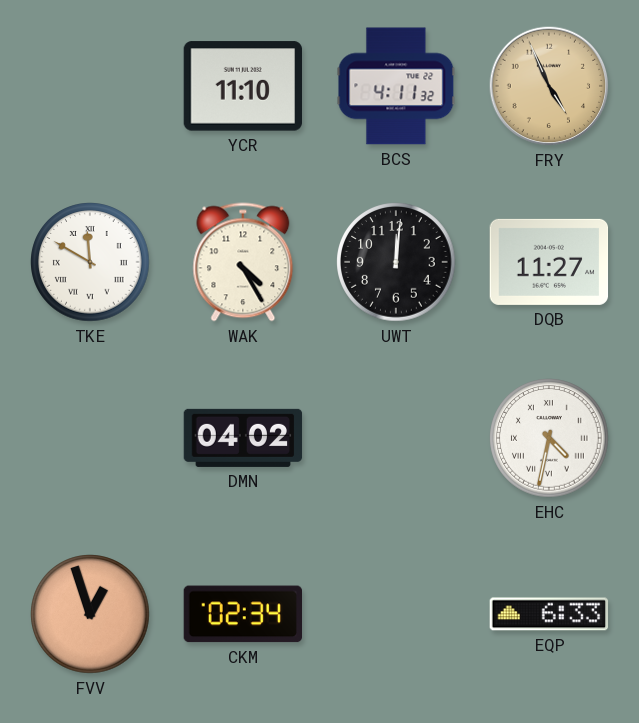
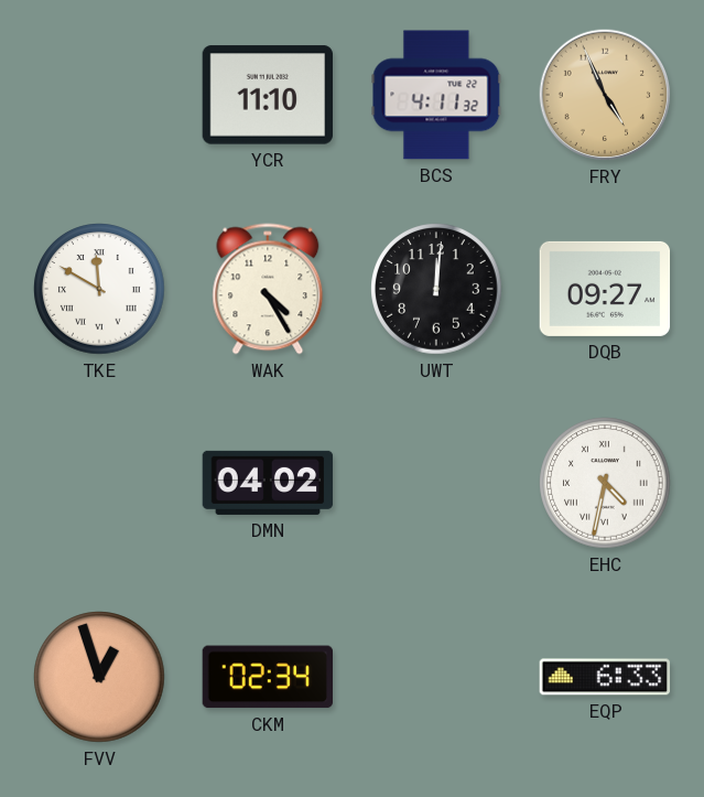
DQB: 11:27 -> 09:27 (605, 289)
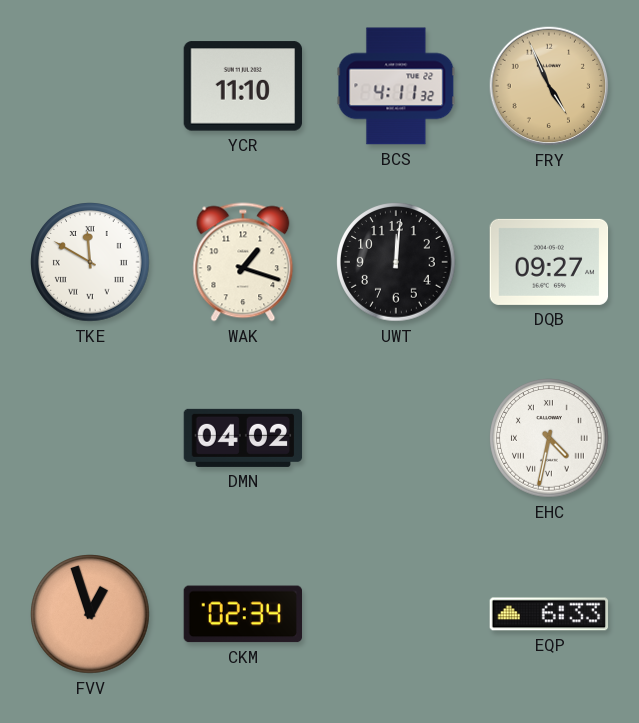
WAK: 4:25 -> 1:18 (243, 262)
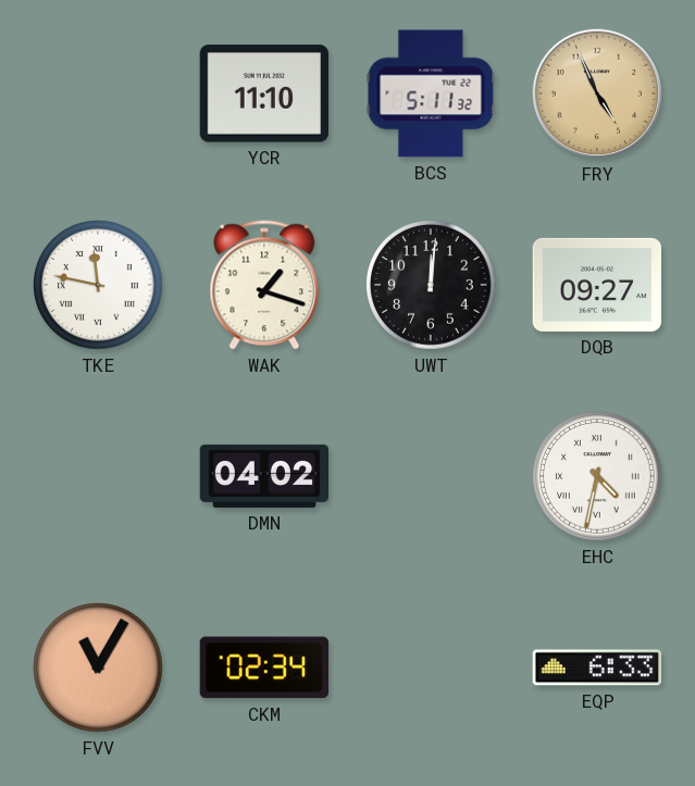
BCS: 4:11 -> 5:11 (431, 93)
TKE: 11:50 -> 11:47 (98, 285)
FVV: 12:57 -> 11:05 (98, 668)
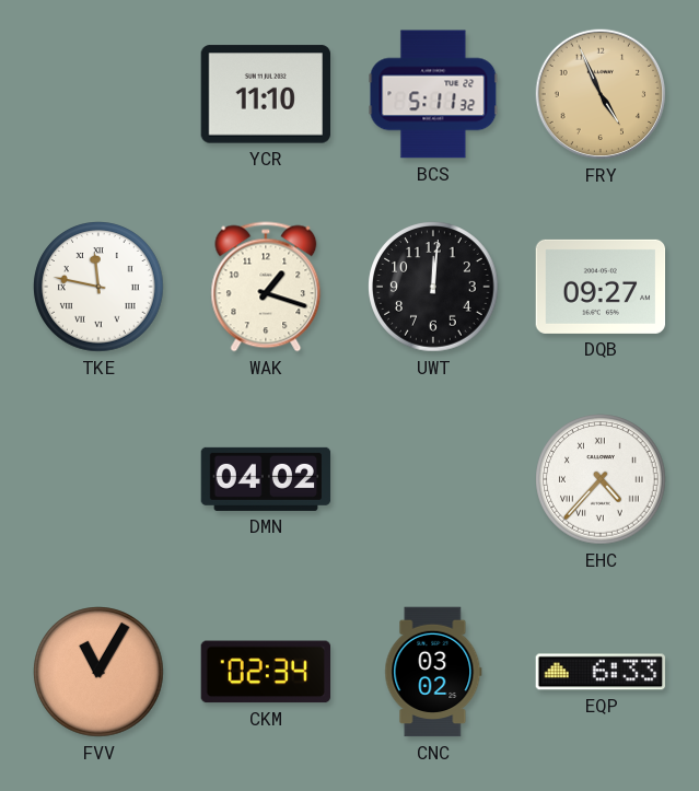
EHC: 4:32 -> 4:37 (601, 479)
CNC: none -> 03:02 (433, 672)
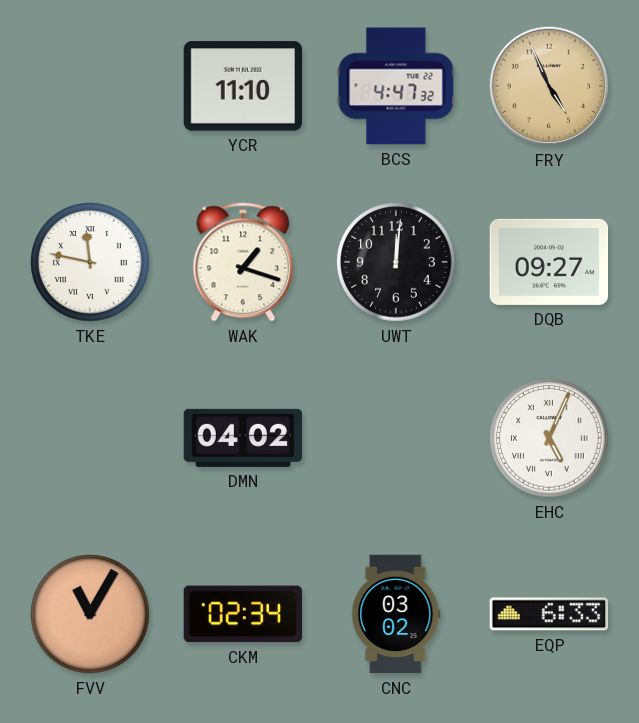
BCS: 5:11 -> 4:47 (396, 86)
EHC: 4:37 -> 5:04 (549, 438)
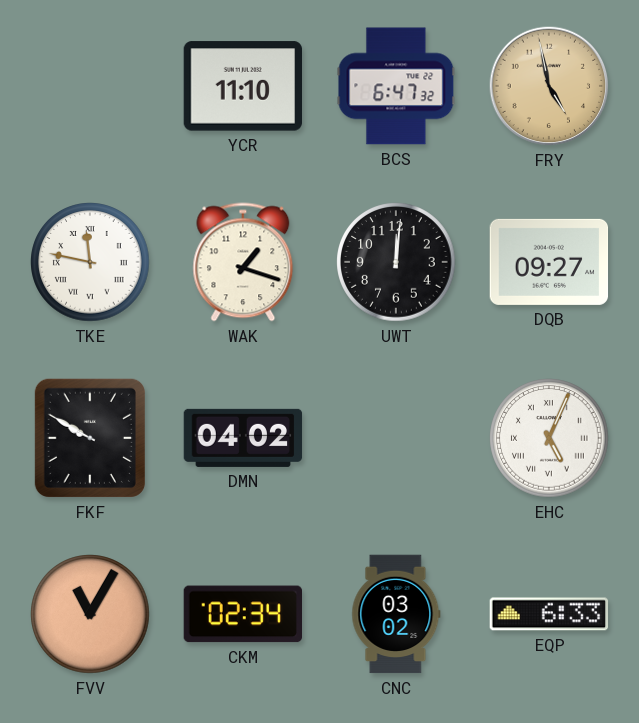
BCS: 4:47 -> 6:47 (396, 86)
FRY: 4:56 -> 4:58 (549, 86)
FKF: none -> 9:50 (90, 438)
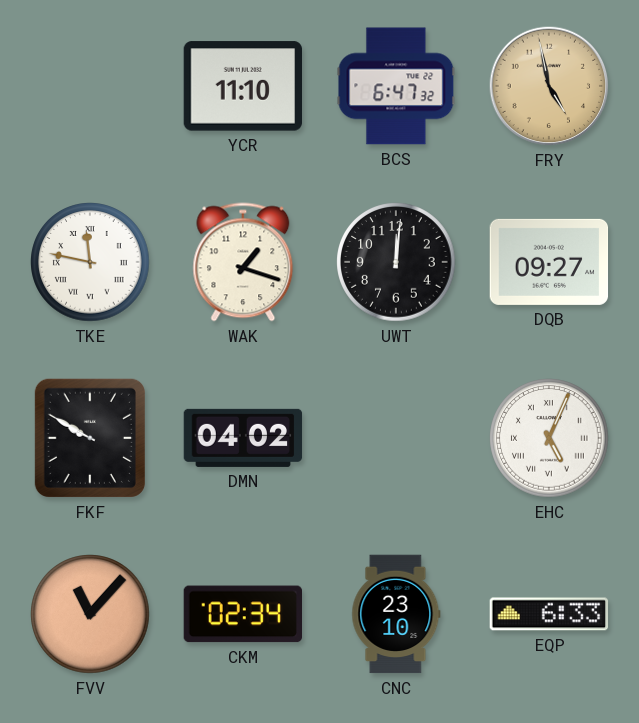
FVV: 11:05 -> 11:07 (90, 614)
CNC: 03:02 -> 23:10 (396, 614)
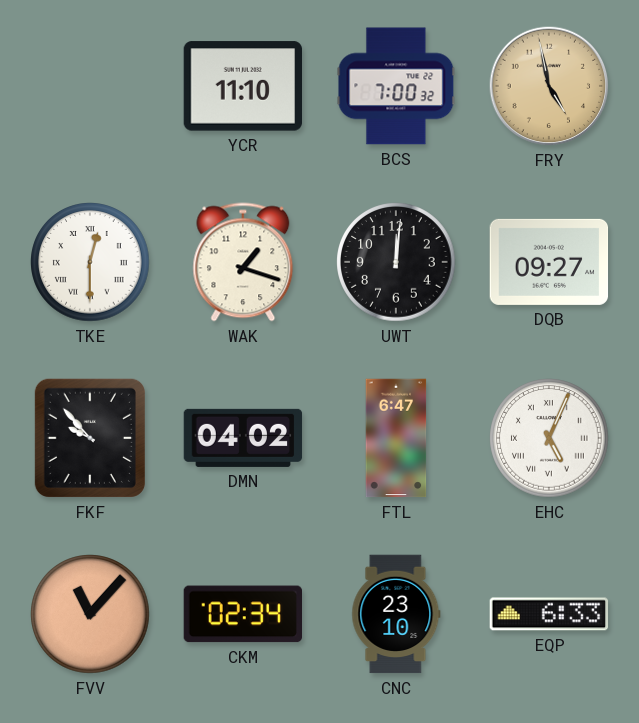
BCS: 6:47 -> 7:00 (396, 86)
TKE: 11:47 -> 12:30 (90, 262)
FKF: 9:50 -> 9:53 (90, 438)
FTL: none -> 6:47 (396, 438)
